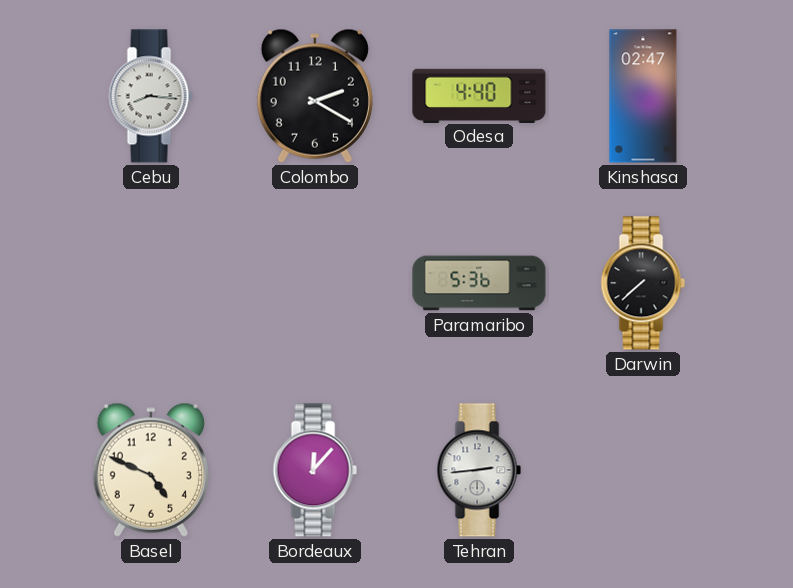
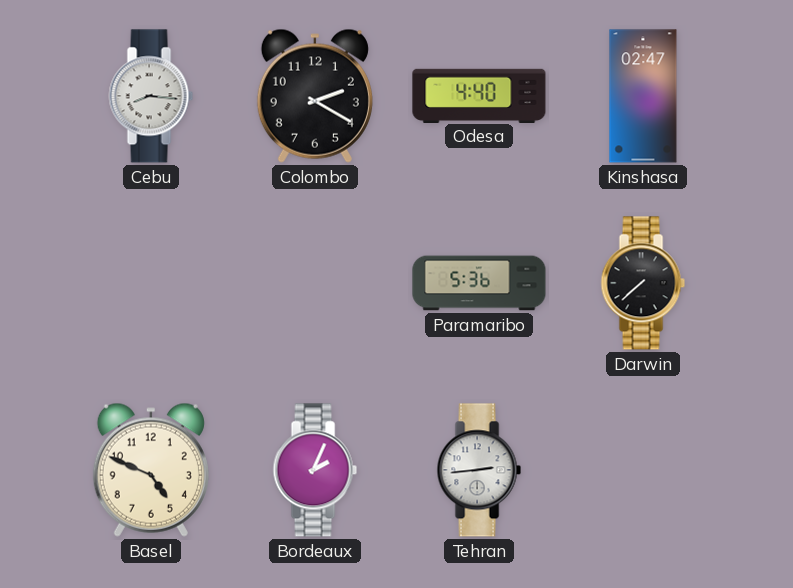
Bordeaux: 12:07 -> 2:04 (315, 470)
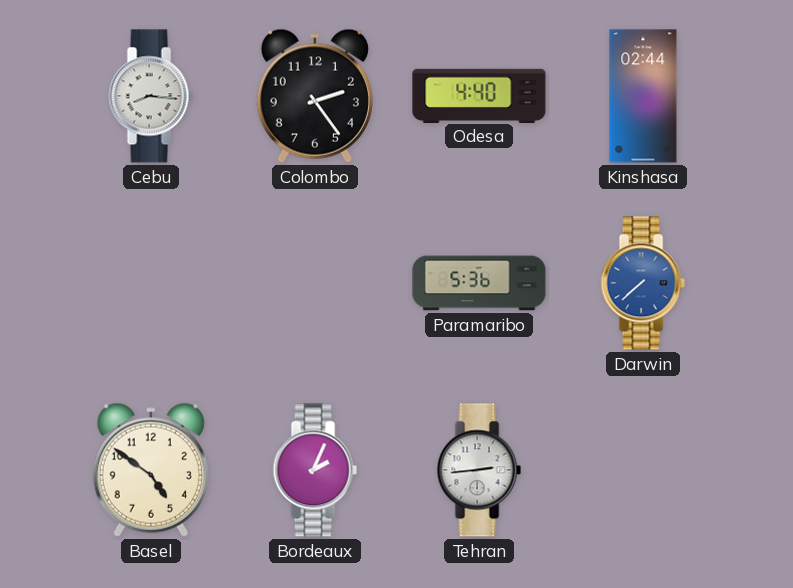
Colombo: 2:20 -> 2:24 (315, 96)
Kinshasa: 02:47 -> 02:44 (643, 96)
Darwin dial: black -> blue (643, 283)
Basel: 4:49 -> 4:51 (151, 470)
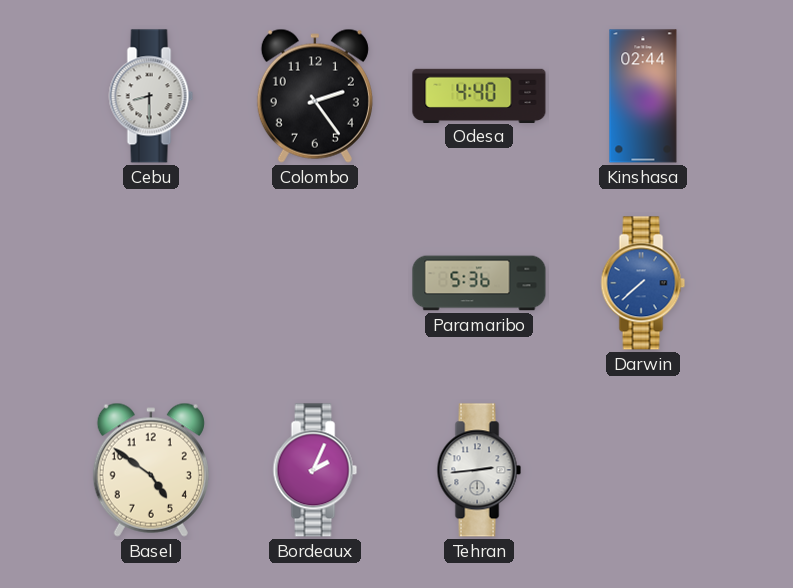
Cebu: 8:16 -> 8:30 (151, 96)
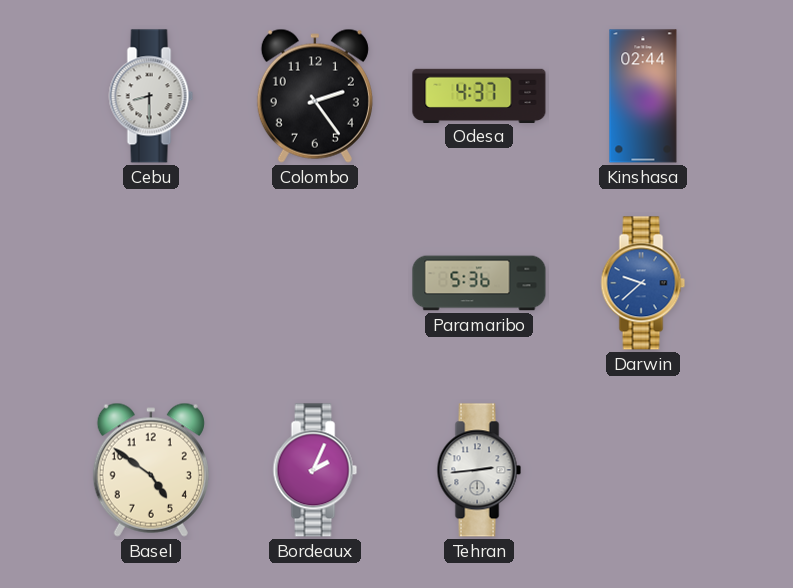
Odesa: 4:40 -> 4:37 (479, 95)
Darwin: 7:38 -> 9:38 (643, 283)
